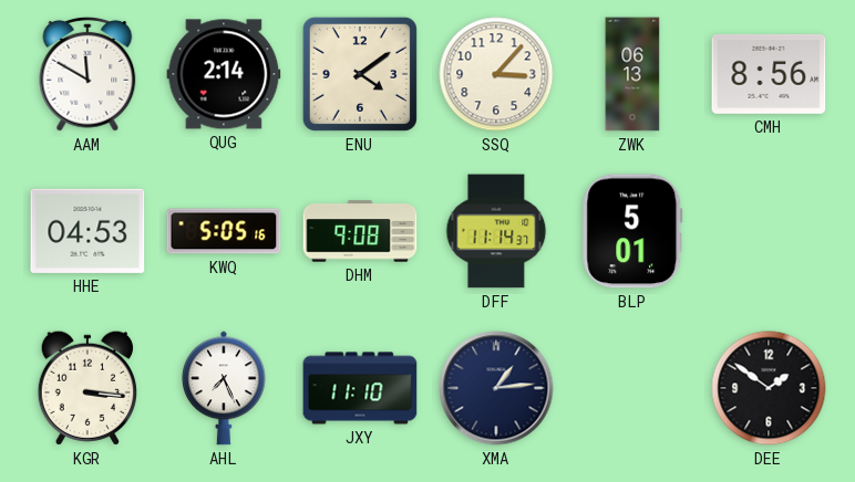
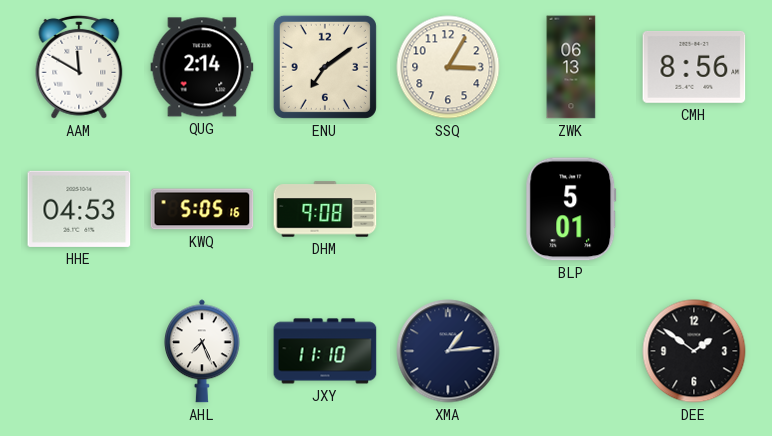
ENU: 4:09 -> 7:09 (325, 67)
SSQ: 3:07 -> 3:05 (448, 67)
DFF: 11:14 -> none (496, 231)
KGR: 3:16 -> none (87, 388)
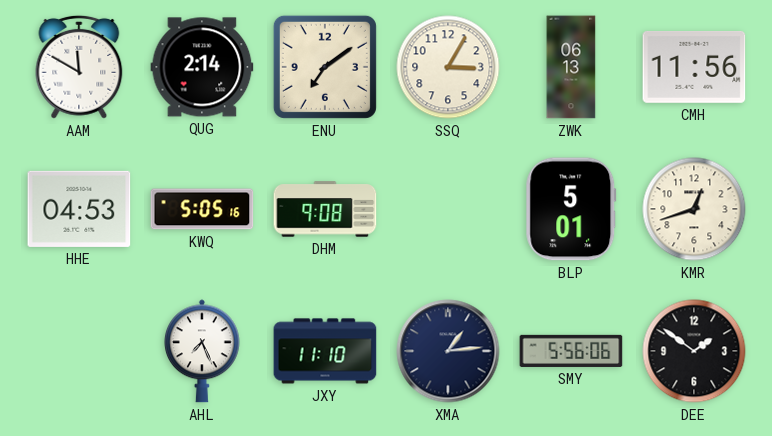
CMH: 8:56 -> 11:56 (694, 67)
KMR: none -> 12:42 (694, 209)
SMY: none -> 5:56 (571, 351)
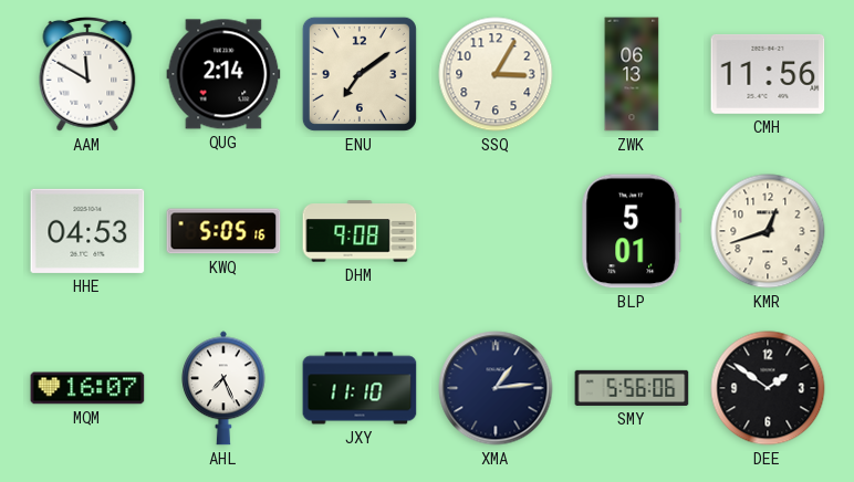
MQM: none -> 16:07 (87, 388)
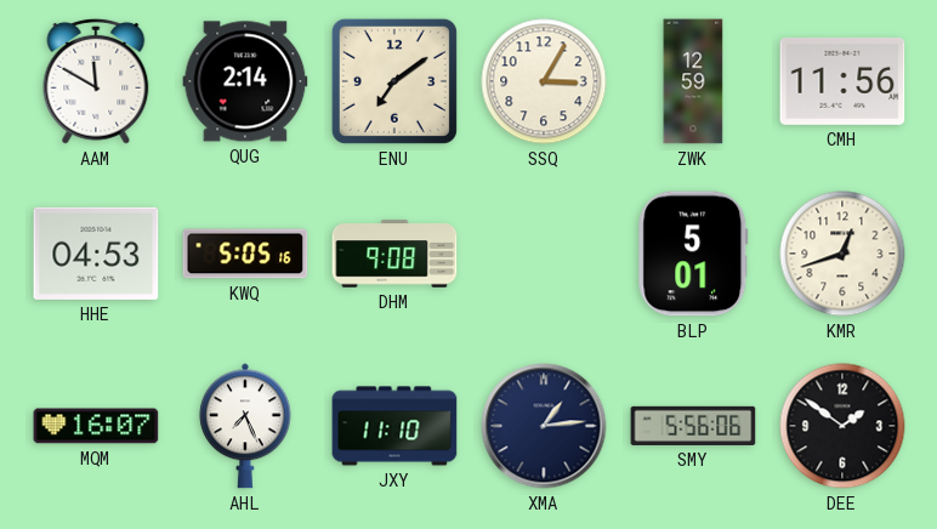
ZWK: 06:13 -> 12:59 (693, 81)
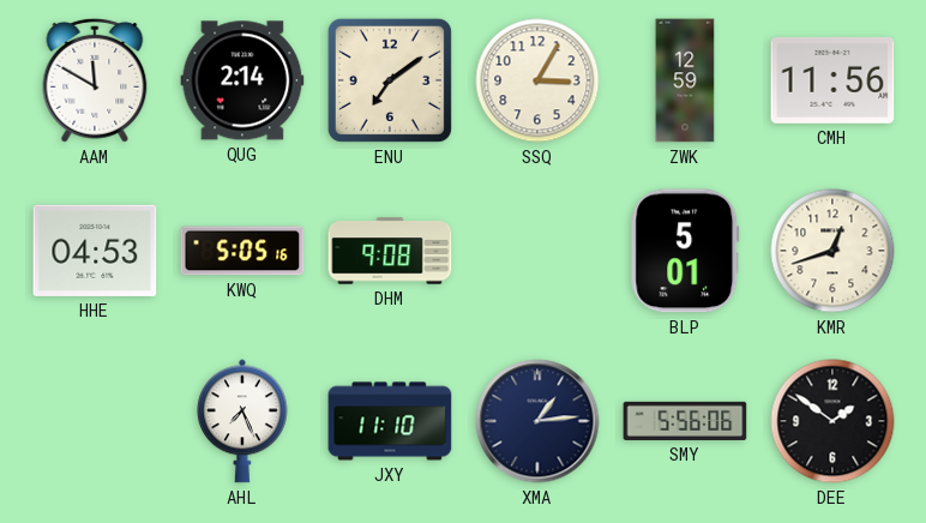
MQM: 16:07 -> none (96, 426)
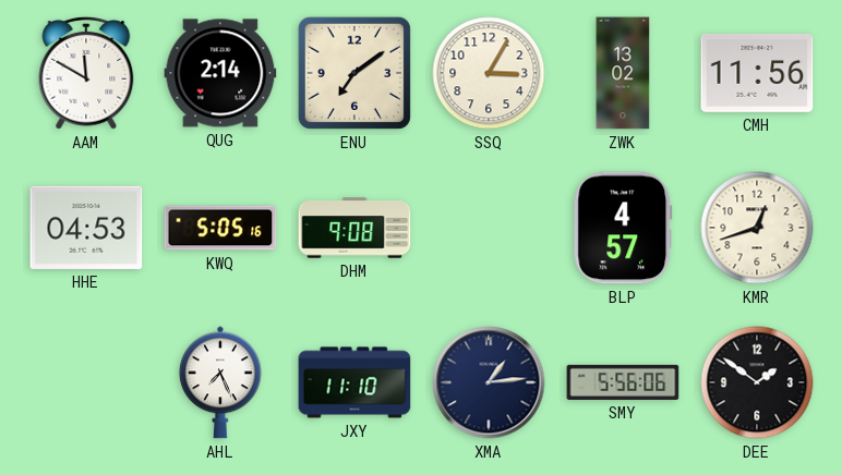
ZWK: 12:59 -> 13:02 (623, 73)
BLP: 5:01 -> 4:57 (623, 228)
